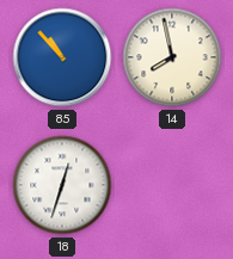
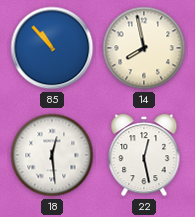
18: 12:33 -> 12:29 (52, 155)
22: none -> 12:28 (144, 155)
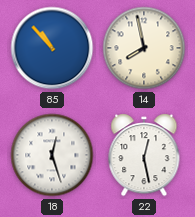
18: 12:29 -> 12:27 (52, 155)
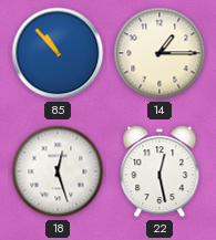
14: 7:58 -> 1:15 (160, 53)
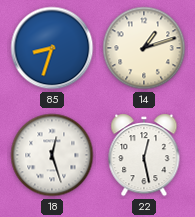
85: 10:53 -> 8:33 (52, 48)
14: 1:15 -> 1:12 (144, 48)
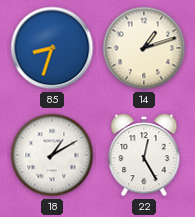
18: 12:27 -> 1:10 (52, 155)
22: 12:28 -> 12:25 (144, 155)
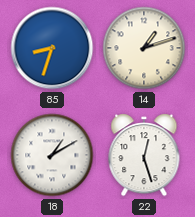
22: 12:25 -> 12:27 (144, 155)
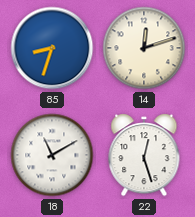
14: 1:12 -> 12:12 (144, 48)
18: 1:10 -> 11:10 (52, 155)
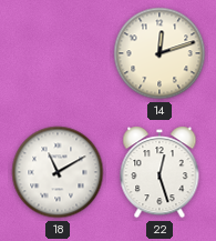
85: 8:33 -> none (52, 48)
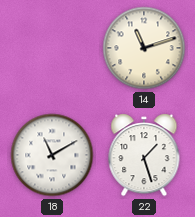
14: 12:12 -> 11:12 (144, 48)
22: 12:27 -> 1:27 (144, 155)
